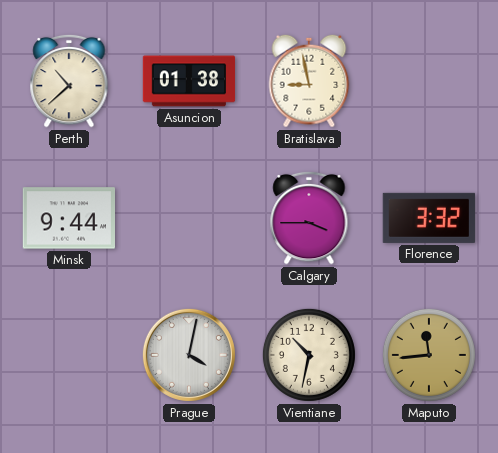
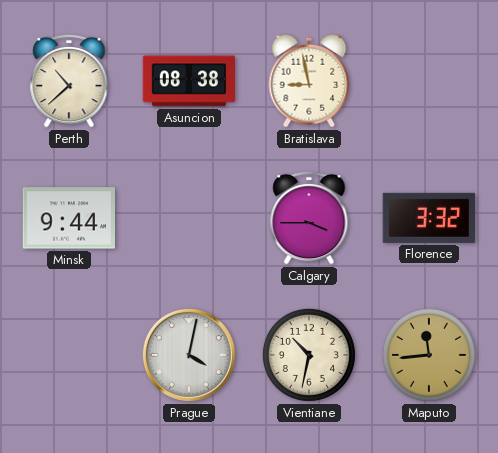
Asuncion: 01:38 -> 08:38 (189, 81)
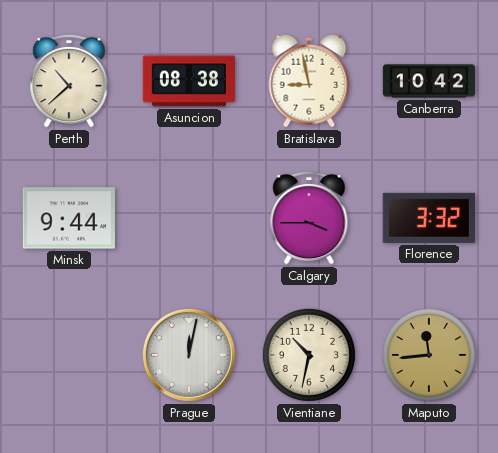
Canberra: none -> 10:42 (429, 81)
Prague: 4:02 -> 12:02 (189, 355)
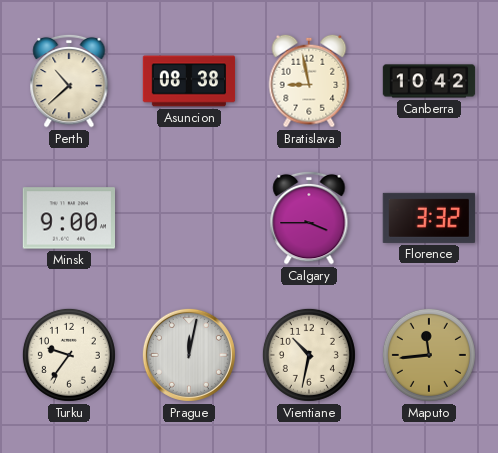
Minsk: 9:44 -> 9:00 (68, 218)
Turku: none -> 9:36 (69, 355)
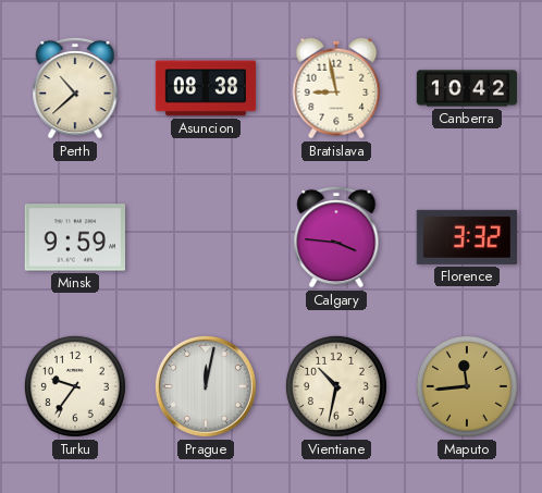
Minsk: 9:00 -> 9:59 (74, 237)
Calgary: 3:45 -> 3:46 (336, 237)
